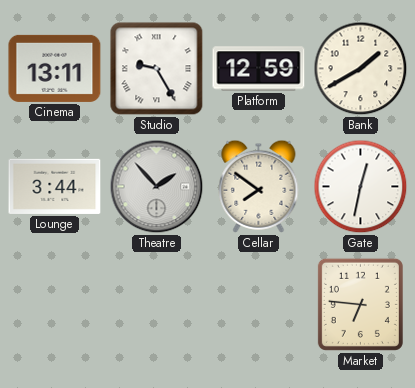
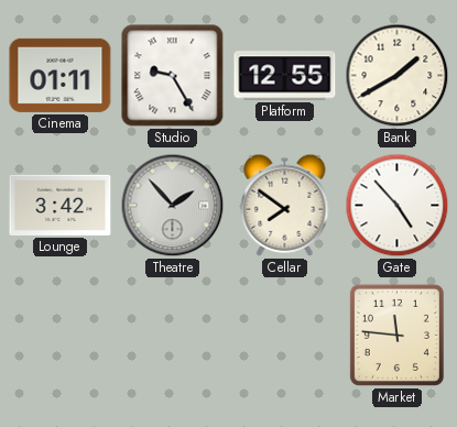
Cinema: 13:11 -> 01:11 (61, 75)
Platform: 12:59 -> 12:55 (285, 76)
Lounge: 3:44 -> 3:42 (61, 205)
Gate: 12:32 -> 4:53 (398, 206)
Market: 6:46 -> 11:46 (396, 335)
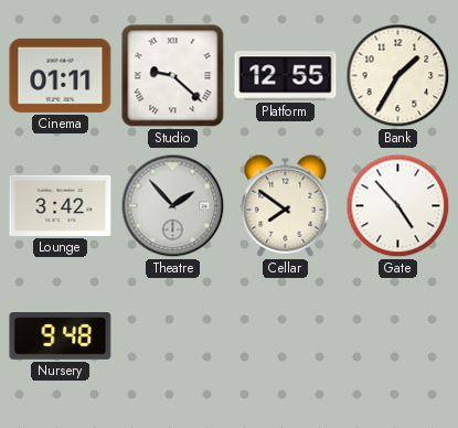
Studio: 9:25 -> 9:22 (173, 76)
Bank: 1:40 -> 1:35 (398, 76)
Nursery: none -> 9:48 (61, 336)
Market: 11:46 -> none (396, 335)
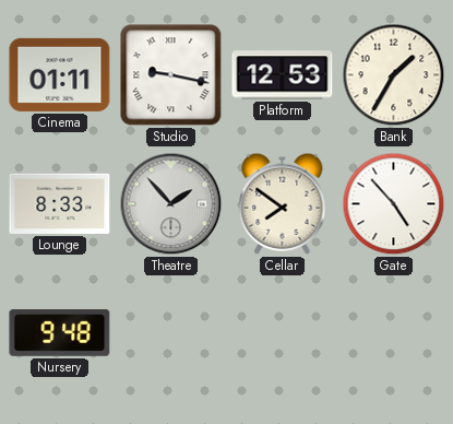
Studio: 9:22 -> 9:17 (171, 75)
Platform: 12:55 -> 12:53 (283, 75)
Lounge: 3:42 -> 8:33 (60, 203)
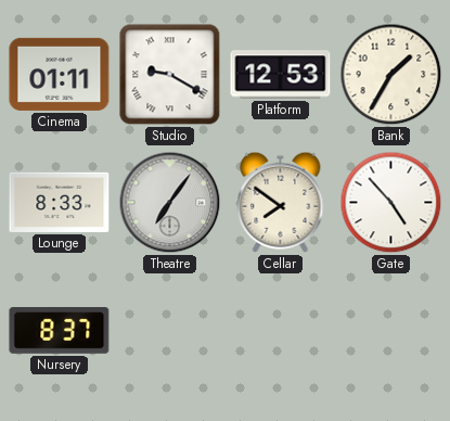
Studio: 9:17 -> 9:20 (170, 75)
Theatre: 1:53 -> 7:06 (170, 203)
Nursery: 9:48 -> 8:37 (60, 331)
